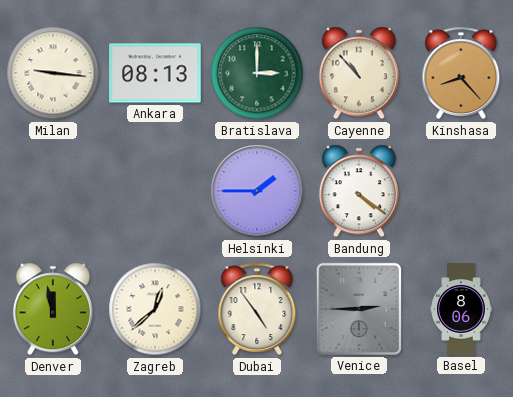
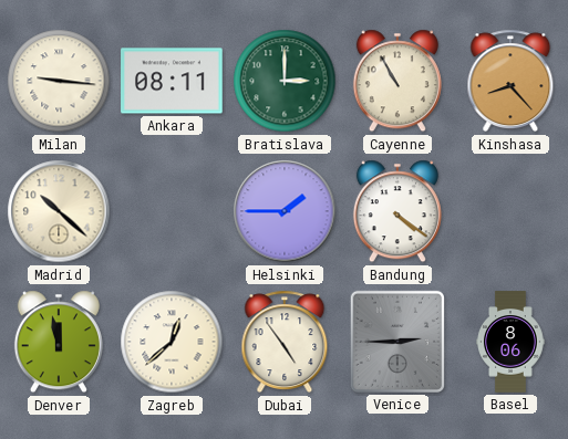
Ankara: 08:13 -> 08:11 (172, 81)
Cayenne: 10:53 -> 10:55 (397, 81)
Madrid: none -> 10:22 (59, 211)
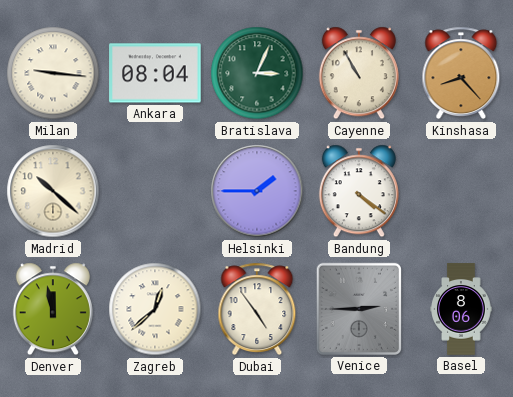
Ankara: 08:11 -> 08:04 (155, 73)
Bratislava: 3:00 -> 3:04 (257, 73)
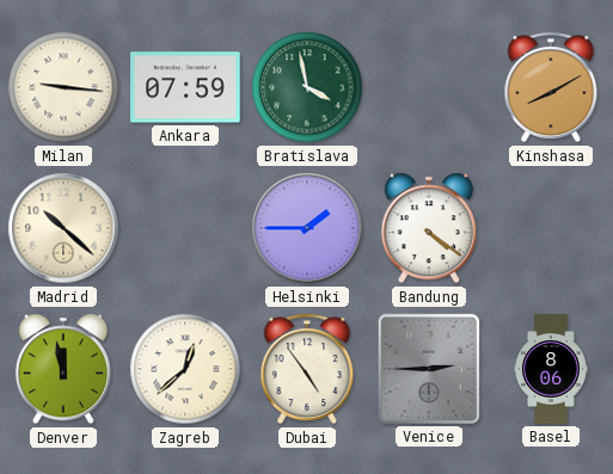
Ankara: 08:04 -> 07:59 (185, 87)
Bratislava: 3:04 -> 3:58 (307, 87)
Cayenne: 10:55 -> none (359, 73)
Kinshasa: 8:23 -> 8:10 (551, 87)
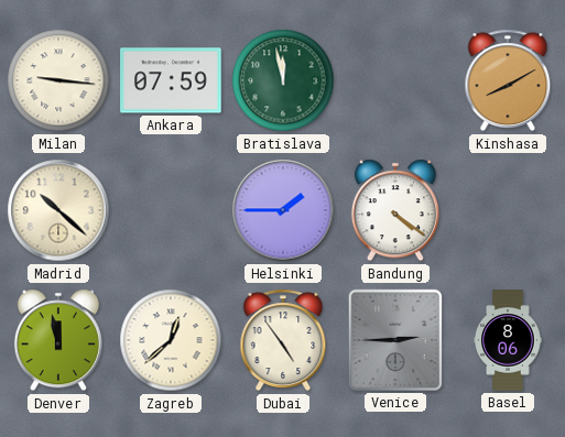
Bratislava: 3:58 -> 11:58 (283, 80)
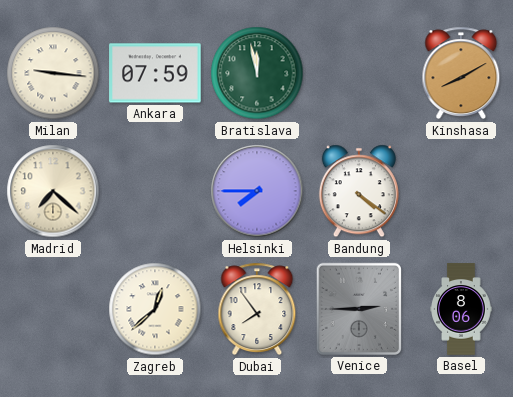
Madrid: 10:22 -> 7:22 (53, 191)
Helsinki: 1:45 -> 7:45 (257, 191)
Denver: 11:58 -> none (58, 340)
Dubai: 4:54 -> 7:54 (257, 309)
